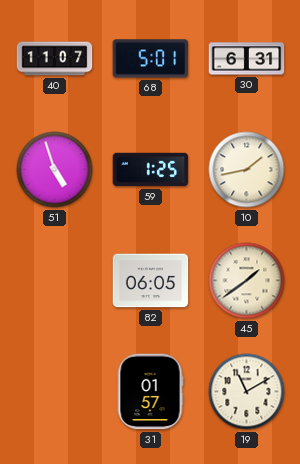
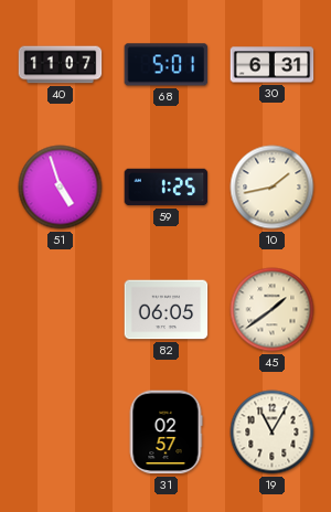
31: 01:57 -> 02:57 (165, 433)
19: 11:10 -> 11:05 (273, 433)
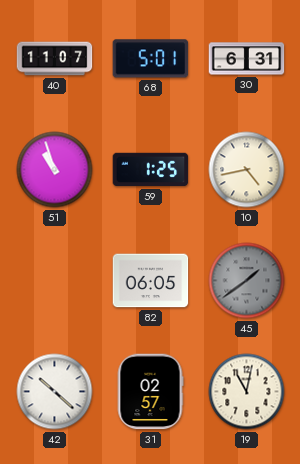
51: 4:57 -> 10:57 (55, 170)
10: 1:43 -> 4:43 (247, 170)
45 dial: cream -> grey (247, 281)
42: none -> 10:22 (55, 392)
19: 11:05 -> 11:02 (247, 392)
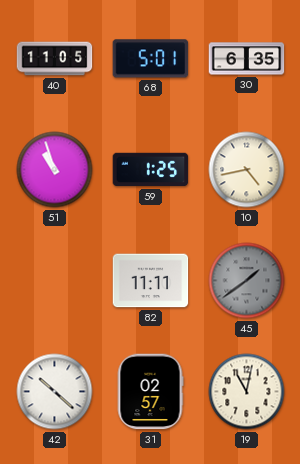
40: 11:07 -> 11:05 (55, 59)
30: 6:31 -> 6:35 (247, 59)
82: 06:05 -> 11:11 (151, 281)
